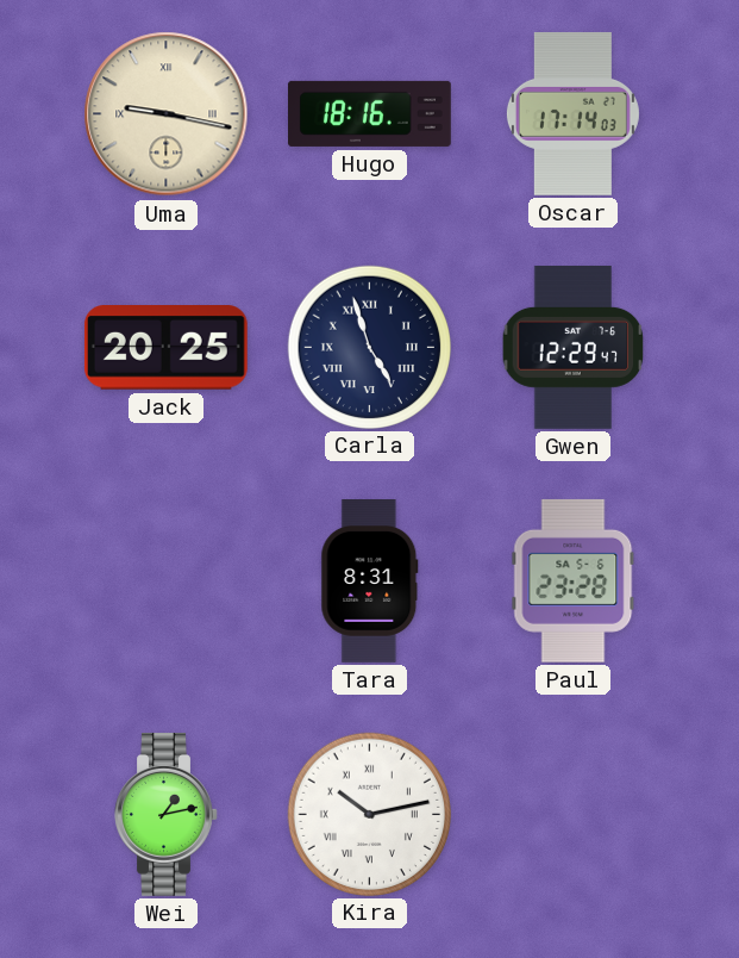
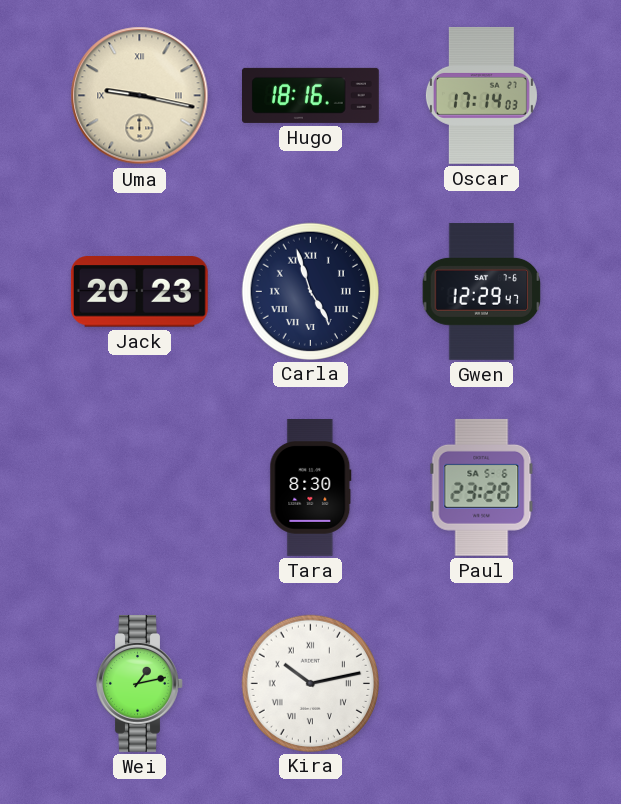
Jack: 20:25 -> 20:23 (139, 292)
Tara: 8:31 -> 8:30 (311, 488)
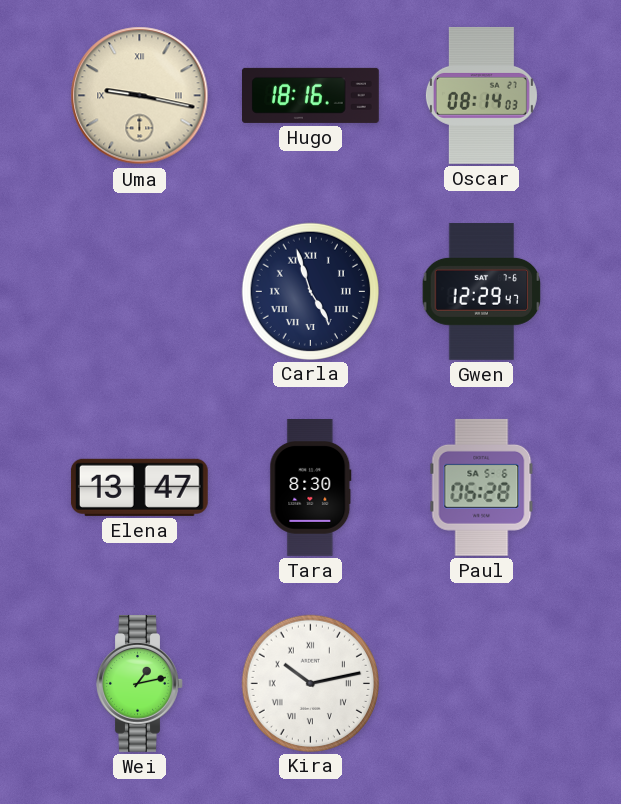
Oscar: 17:14 -> 08:14 (481, 95)
Jack: 20:23 -> none (139, 292)
Elena: none -> 13:47 (139, 487)
Paul: 23:28 -> 06:28 (482, 487)
